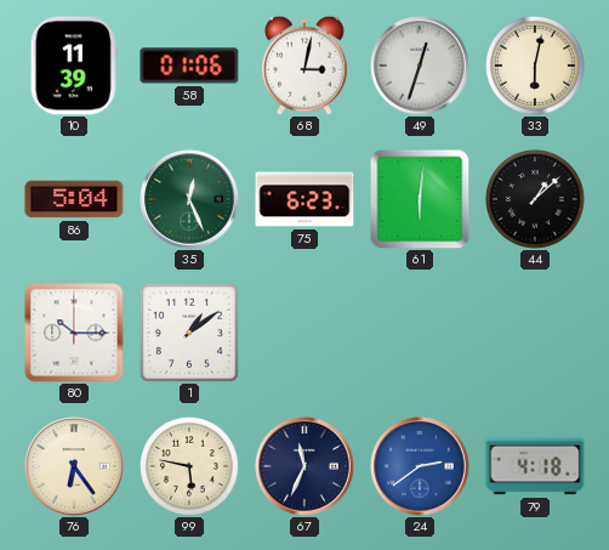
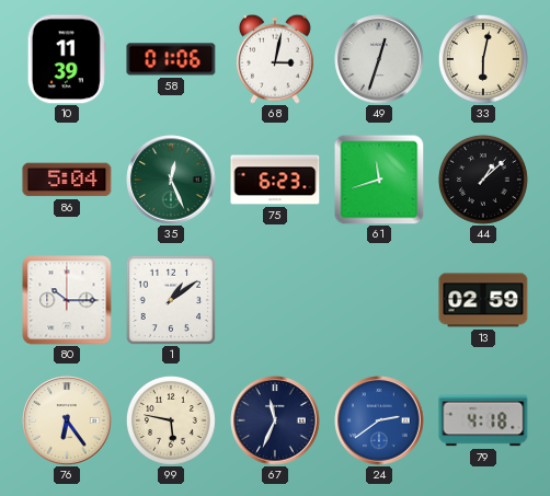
61: 6:01 -> 11:42 (379, 180)
13: none -> 02:59 (483, 300)
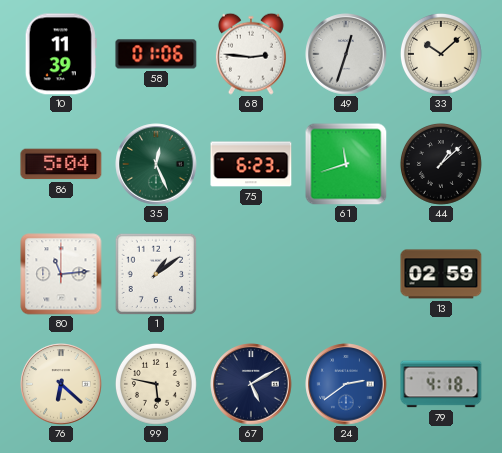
68: 3:02 -> 2:46 (251, 54)
33: 6:02 -> 10:08 (441, 54)
80: 10:15 -> 11:14 (61, 274)
76: 6:24 -> 6:22 (61, 384)
67: 11:34 -> 5:10 (251, 384)
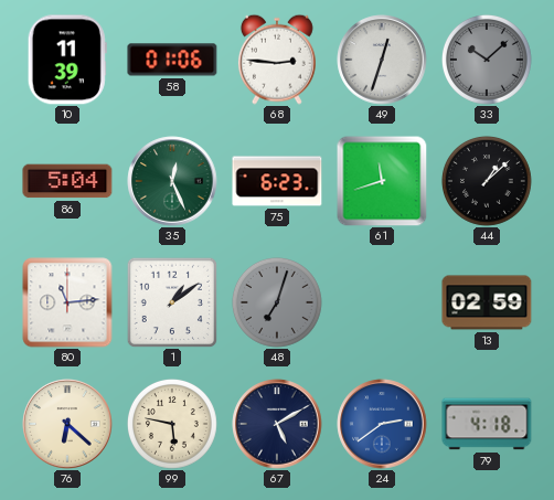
33 dial: cream -> grey (487, 60)
48: none -> 7:03 (277, 302)
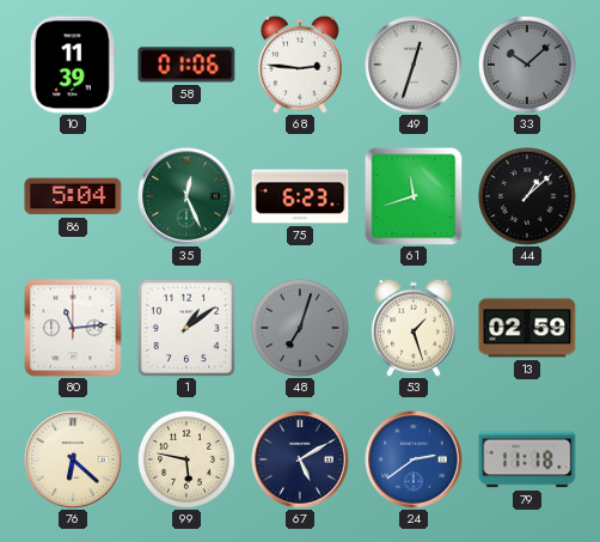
53: none -> 1:27 (414, 328)
79: 4:18 -> 11:18 (527, 459)
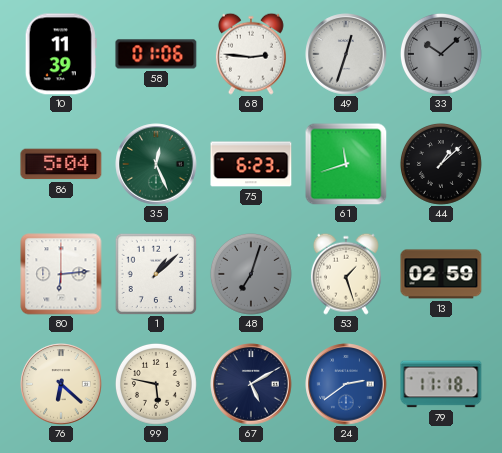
80: 11:14 -> 6:14 (61, 274)
1: 1:09 -> 1:08 (156, 274)
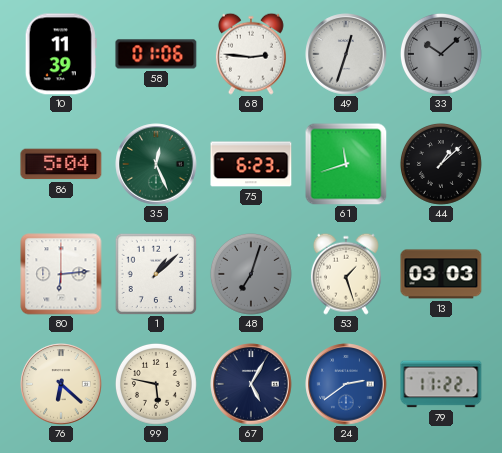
13: 02:59 -> 03:03 (441, 274)
67: 5:10 -> 5:05 (251, 384)
79: 11:18 -> 11:22 (441, 384)
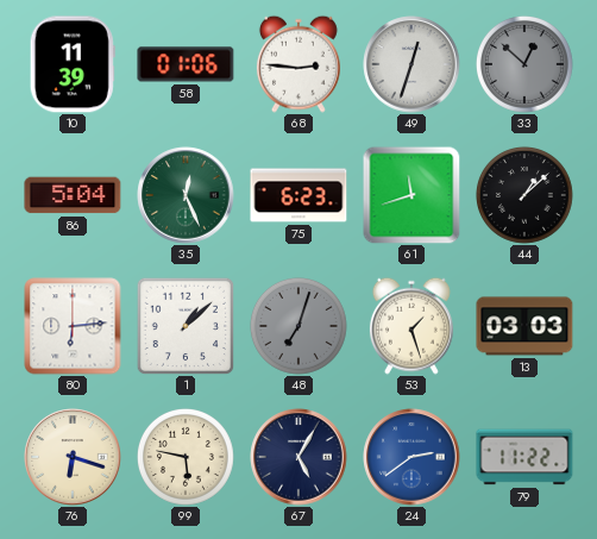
33: 10:08 -> 12:52 (524, 64)
76: 6:22 -> 6:18 (73, 457)
